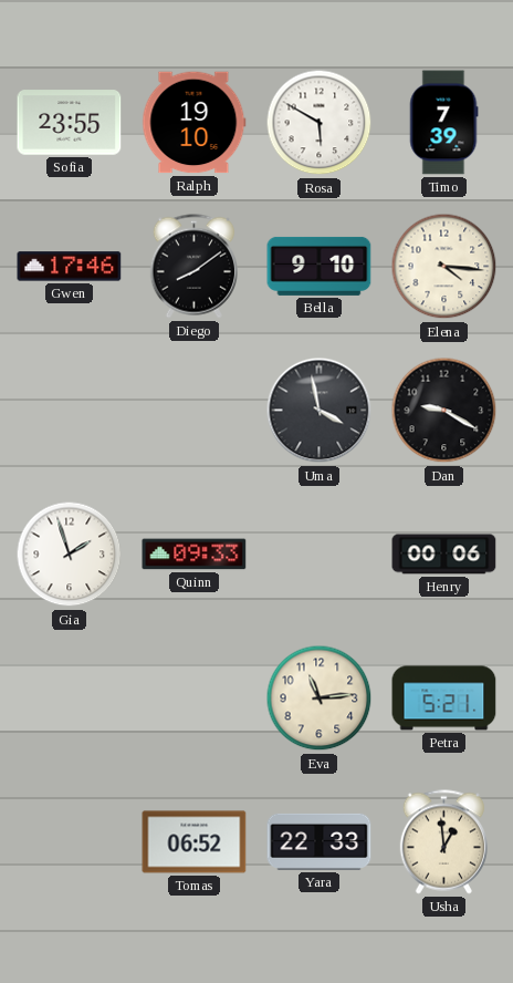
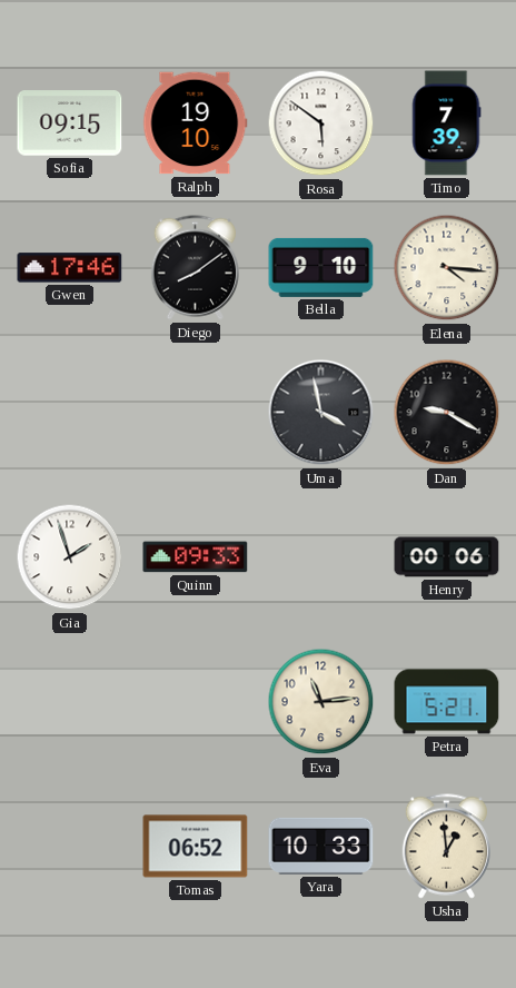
Sofia: 23:55 -> 09:15 (70, 123)
Rosa: 5:50 -> 5:51 (321, 123)
Yara: 22:33 -> 10:33 (321, 846)
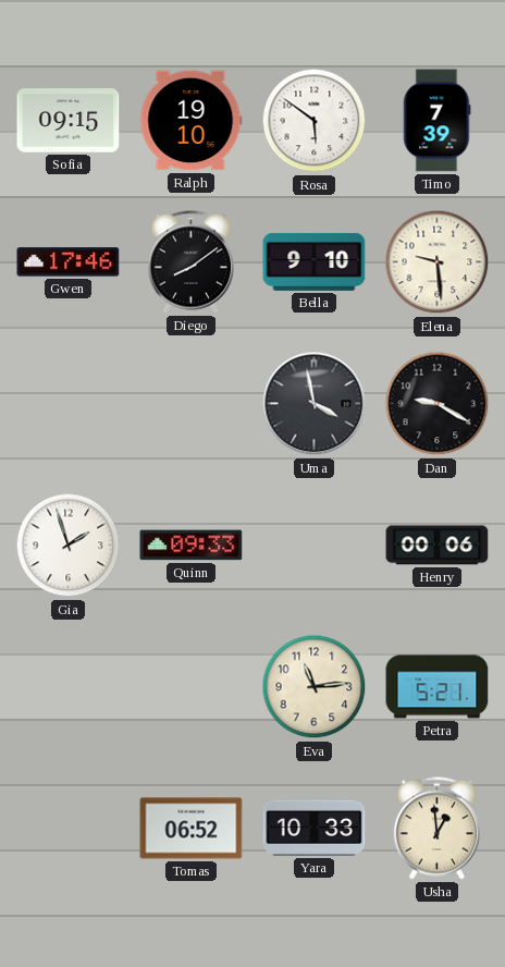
Elena: 4:16 -> 9:29 (438, 262)
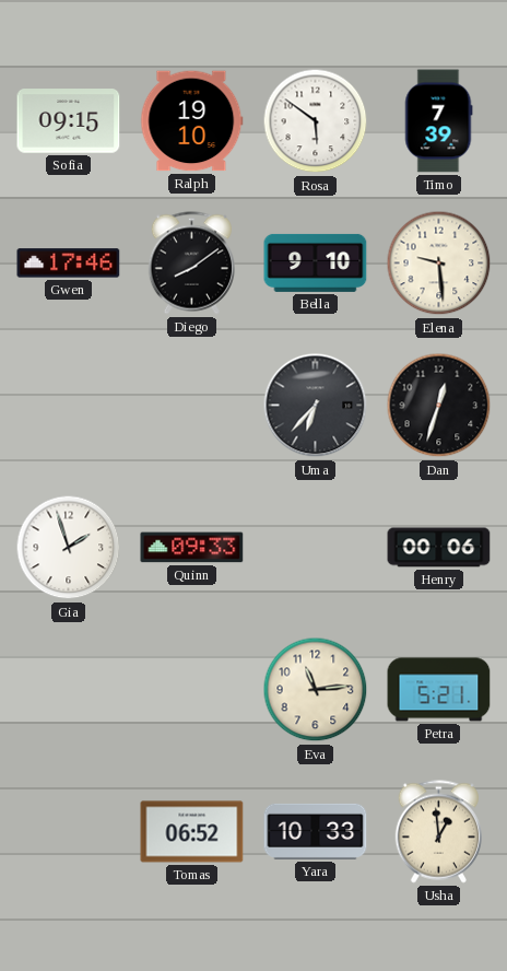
Uma: 3:58 -> 6:37 (316, 406)
Dan: 9:20 -> 12:33 (439, 406)
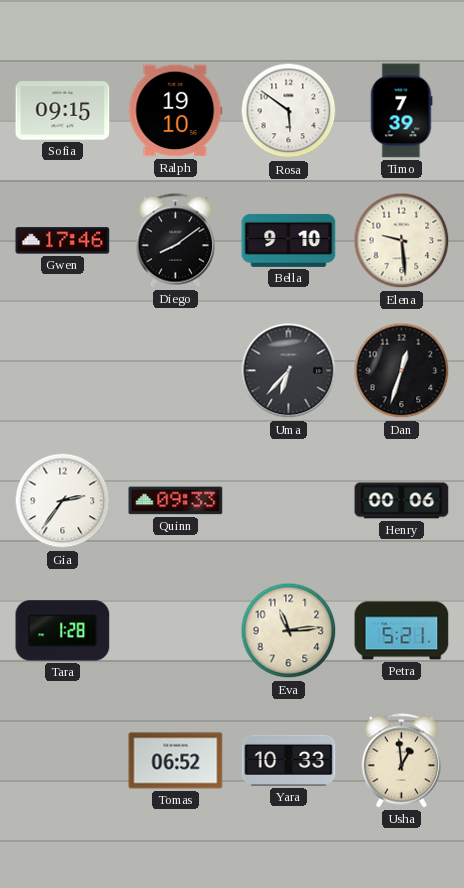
Gia: 1:57 -> 2:36 (63, 501)
Tara: none -> 1:28 (63, 631)
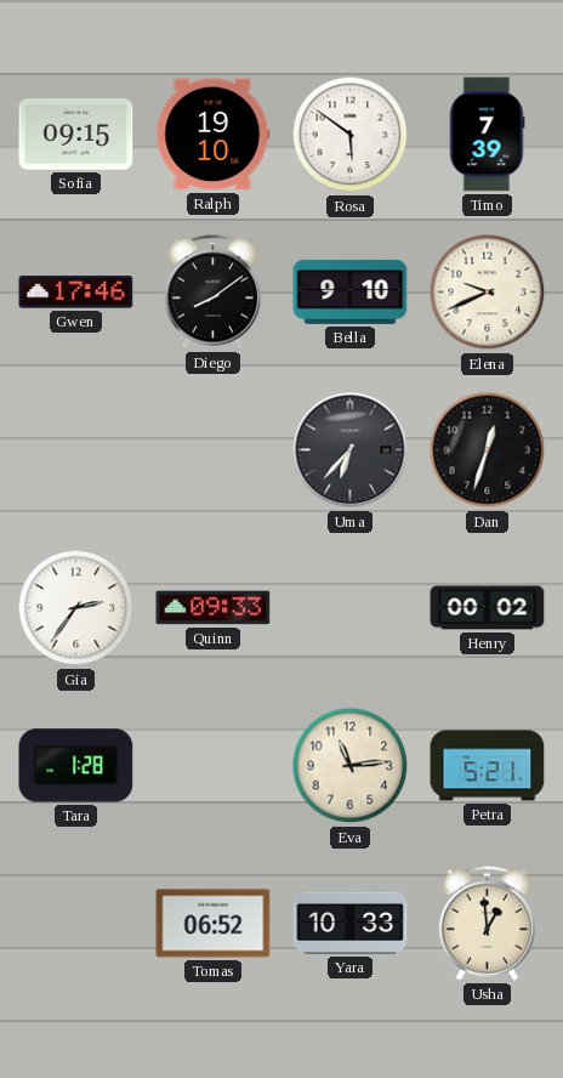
Elena: 9:29 -> 9:41 (488, 293)
Henry: 00:06 -> 00:02 (488, 608)
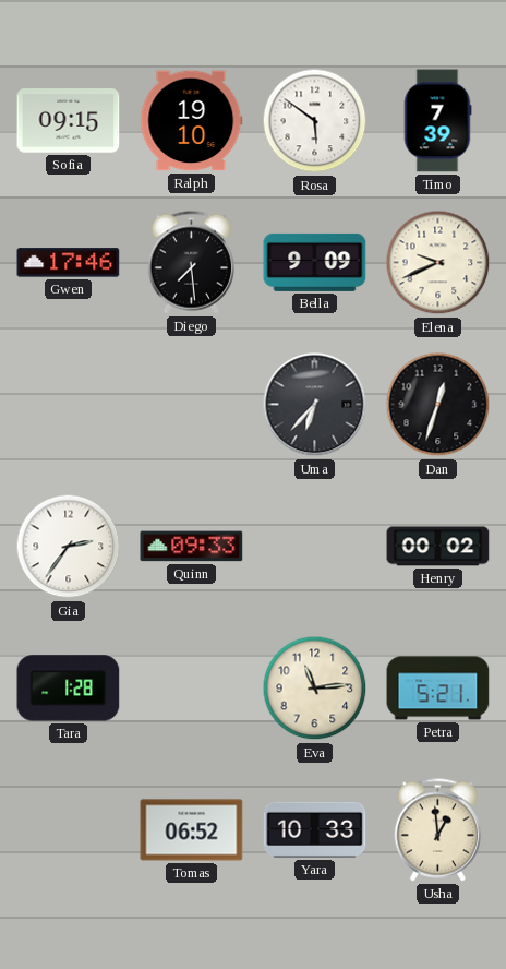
Diego: 8:09 -> 7:29 (191, 263)
Bella: 9:10 -> 9:09 (315, 262)
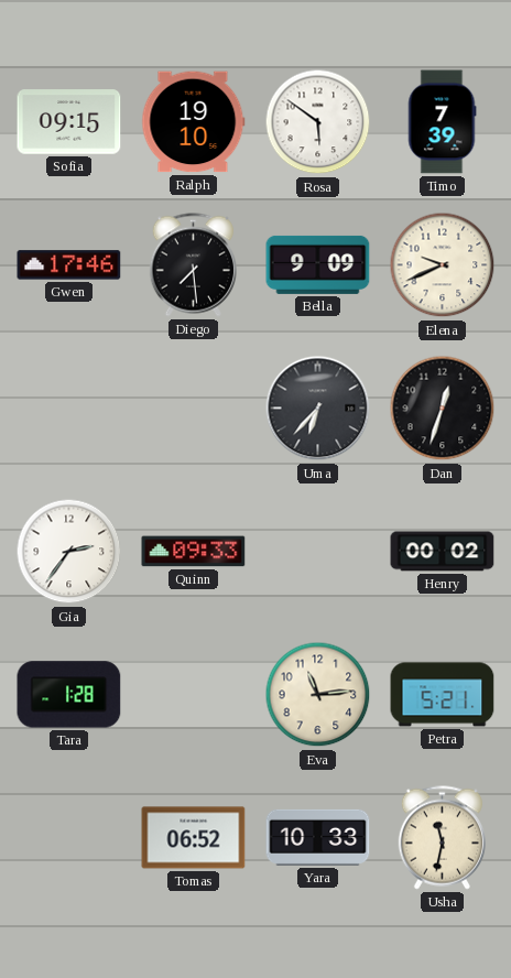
Usha: 12:59 -> 11:32 (442, 838)
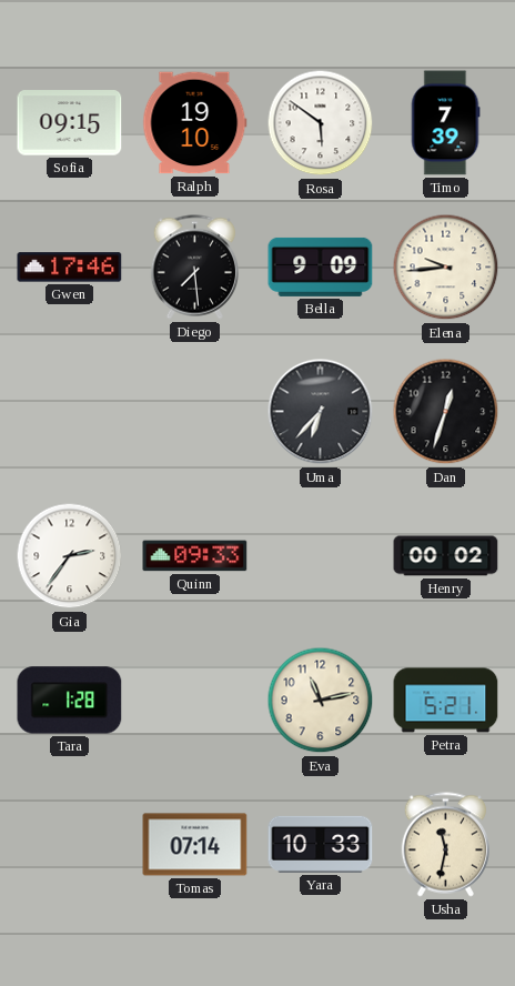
Elena: 9:41 -> 9:44 (446, 268)
Eva: 11:14 -> 11:13 (321, 701)
Tomas: 06:52 -> 07:14 (195, 845)
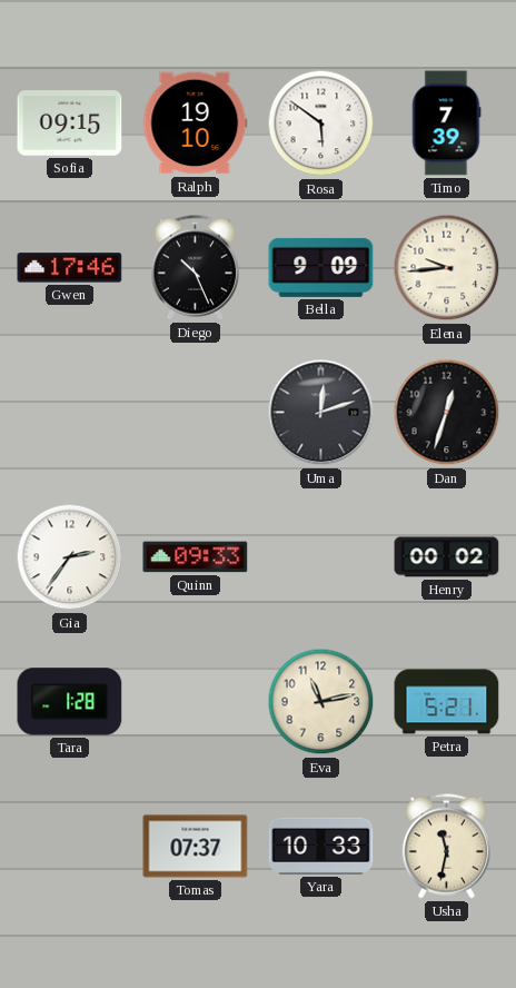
Diego: 7:29 -> 10:26 (195, 268)
Uma: 6:37 -> 12:12 (321, 413)
Tomas: 07:14 -> 07:37 (196, 847)
